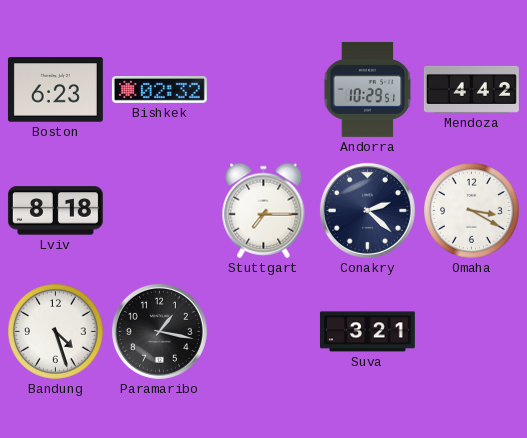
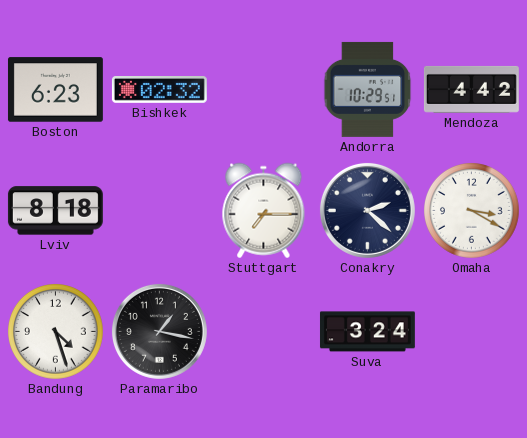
Suva: 3:21 -> 3:24 (367, 332)
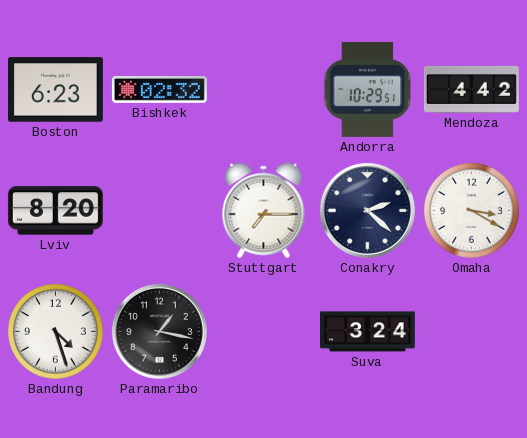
Lviv: 8:18 -> 8:20 (55, 211)
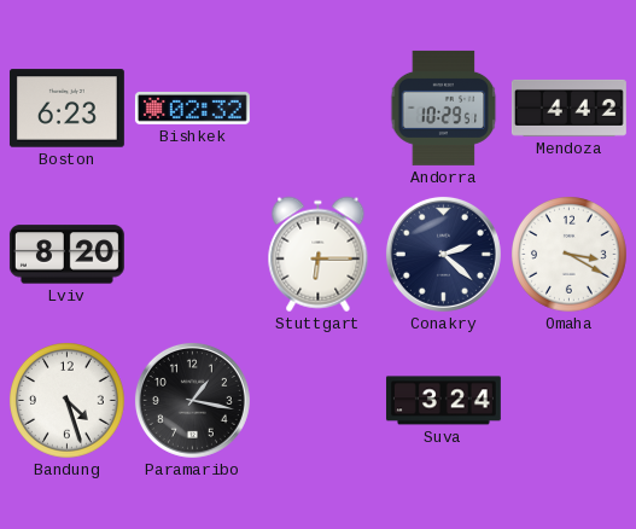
Stuttgart: 7:15 -> 6:15 (319, 255)
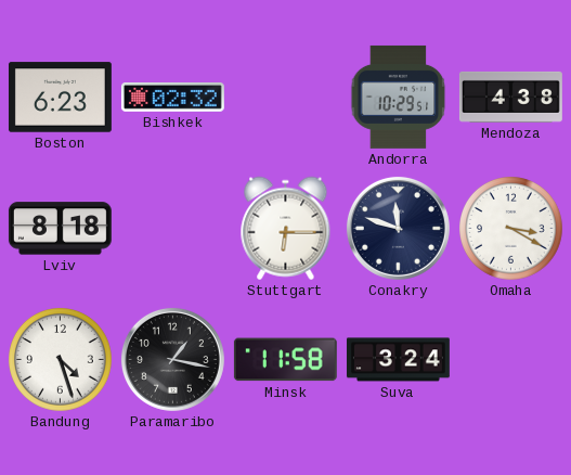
Mendoza: 4:42 -> 4:38 (510, 97)
Lviv: 8:20 -> 8:18 (60, 229)
Conakry: 2:22 -> 11:48 (398, 228)
Minsk: none -> 11:58 (285, 360)
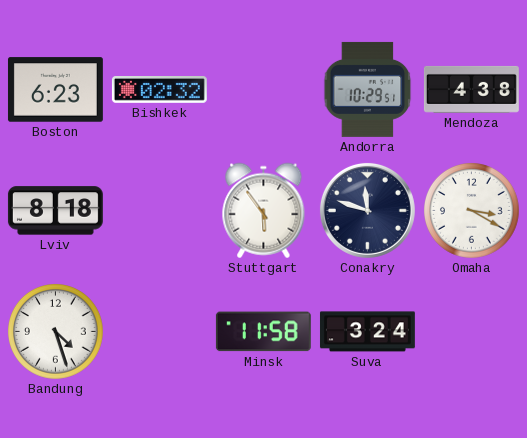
Stuttgart: 6:15 -> 5:54 (264, 211)
Paramaribo: 1:17 -> none (172, 359)
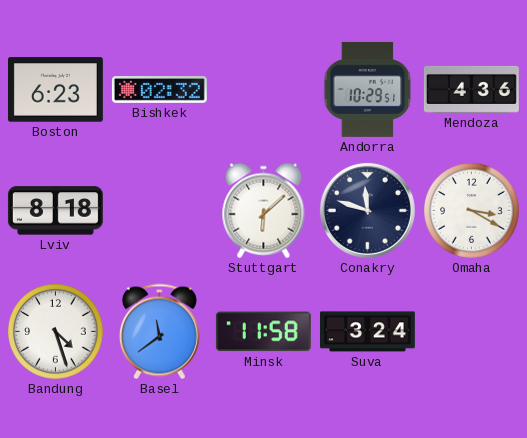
Mendoza: 4:38 -> 4:36 (471, 89)
Stuttgart: 5:54 -> 6:08 (264, 211)
Basel: none -> 11:39 (159, 332)
